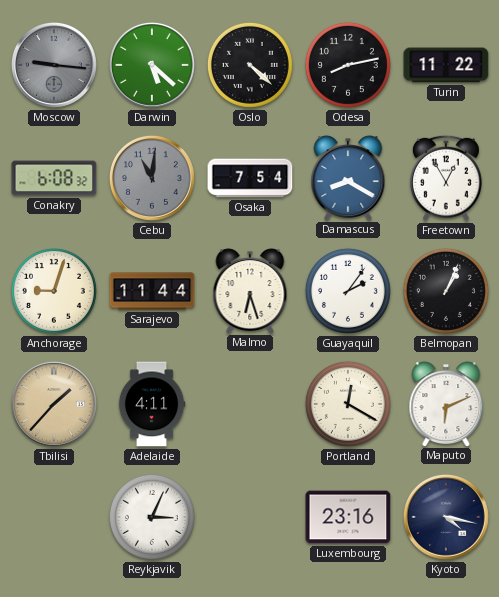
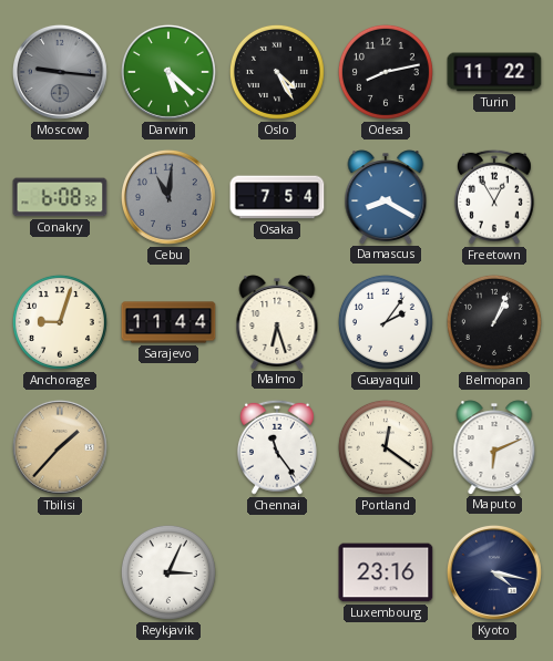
Oslo: 4:22 -> 4:25 (277, 72)
Adelaide: 4:11 -> none (152, 404)
Chennai: none -> 11:24 (277, 447)
Portland: 12:20 -> 12:21 (386, 447)
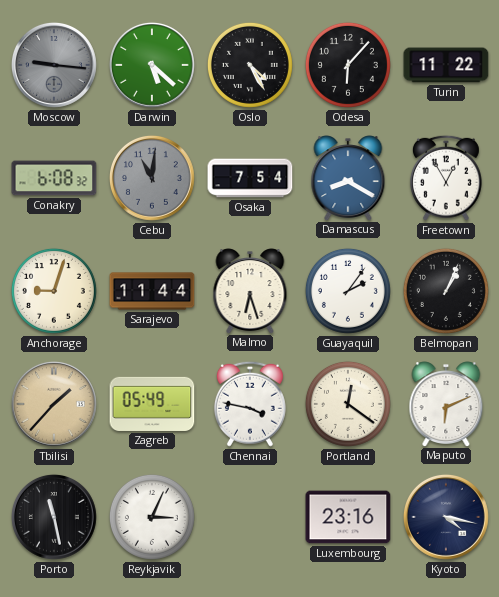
Odesa: 8:13 -> 6:07 (348, 65)
Zagreb: none -> 05:49 (152, 404)
Chennai: 11:24 -> 3:47 (250, 404)
Porto: none -> 11:28 (54, 517)
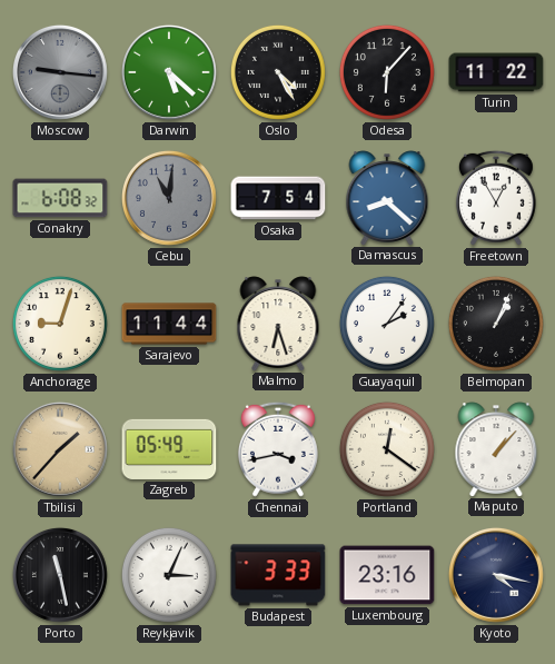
Damascus: 8:20 -> 8:22 (387, 198)
Chennai: 3:47 -> 3:43 (278, 449)
Maputo: 6:11 -> 1:07 (496, 449)
Budapest: none -> 3:33 (278, 575)
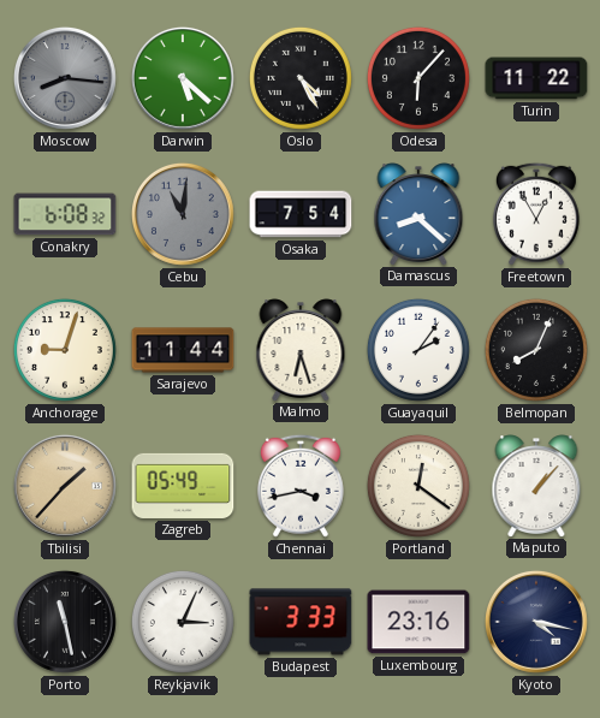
Moscow: 9:16 -> 8:16 (65, 78)
Belmopan: 1:04 -> 8:04 (536, 350)
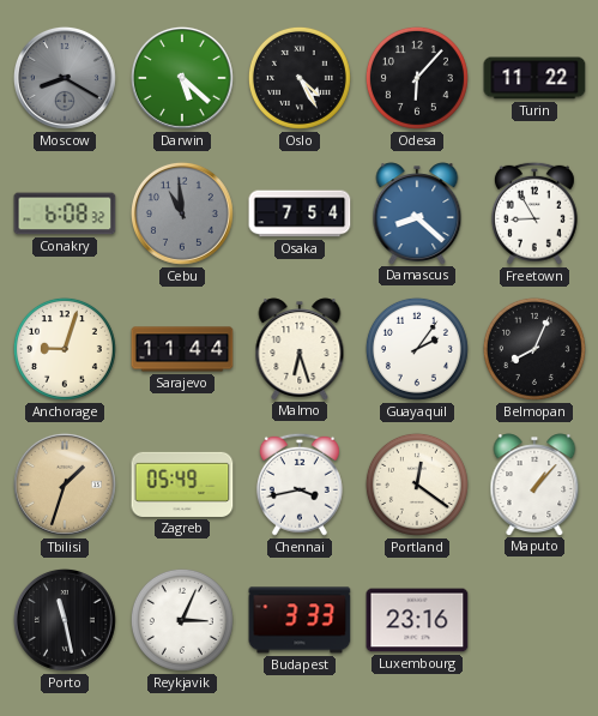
Moscow: 8:16 -> 8:20 (65, 78)
Cebu: 11:01 -> 10:59 (182, 213)
Freetown: 12:55 -> 8:55 (534, 213)
Tbilisi: 1:37 -> 1:33 (65, 485)
Kyoto: 4:17 -> none (536, 622)
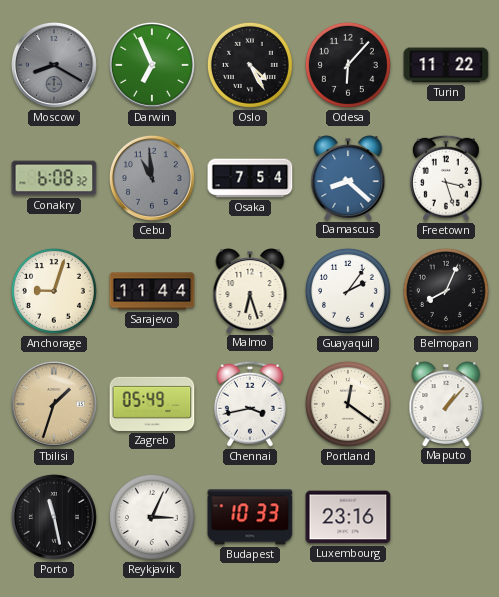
Darwin: 5:22 -> 6:56 (152, 65)
Freetown: 8:55 -> 3:27 (446, 178)
Budapest: 3:33 -> 10:33 (250, 517)
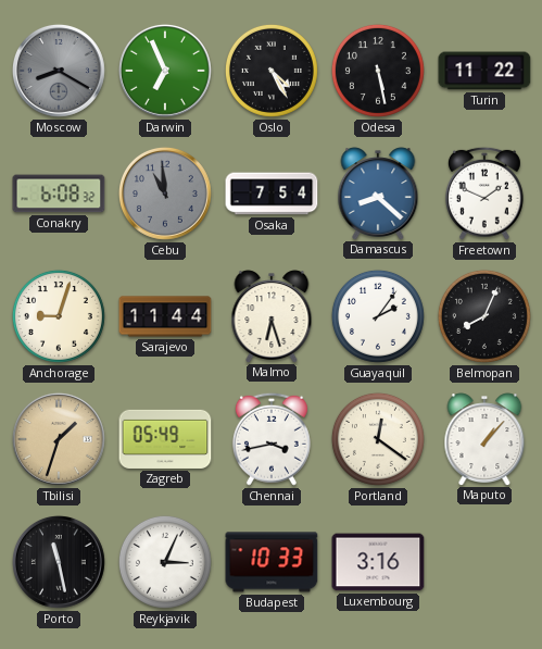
Odesa: 6:07 -> 5:28 (378, 71)
Freetown: 3:27 -> 1:49 (484, 194)
Luxembourg: 23:16 -> 3:16 (378, 562)
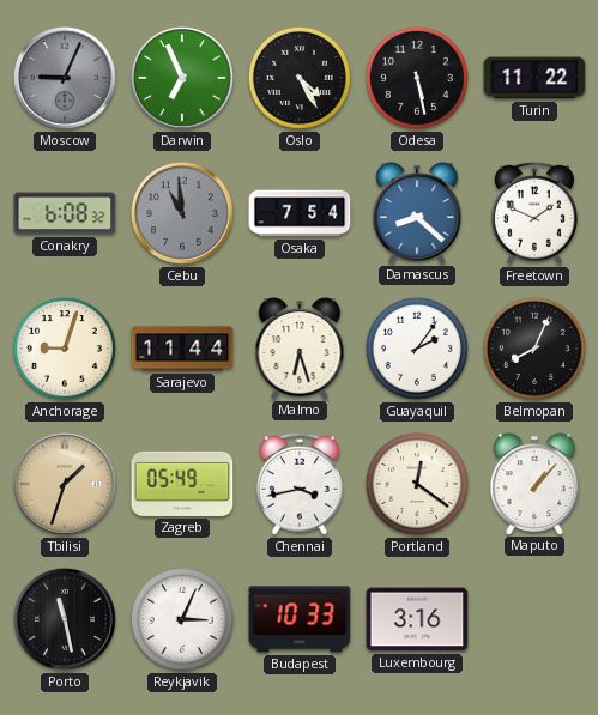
Moscow: 8:20 -> 9:04 (65, 78)
